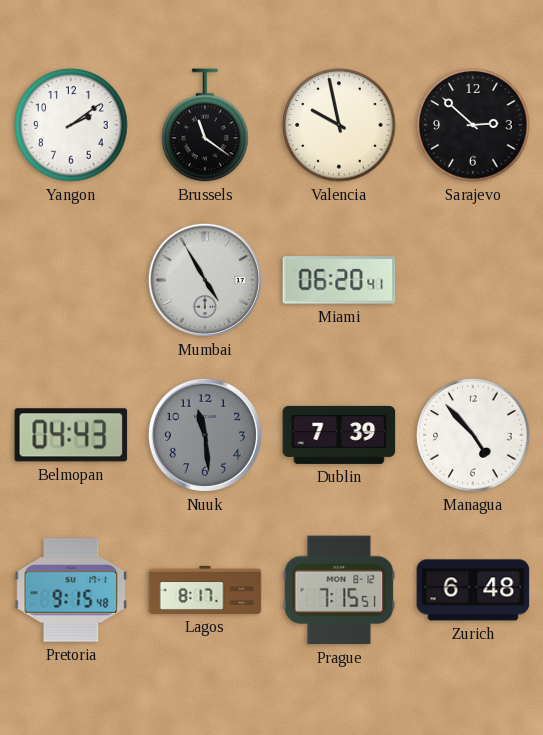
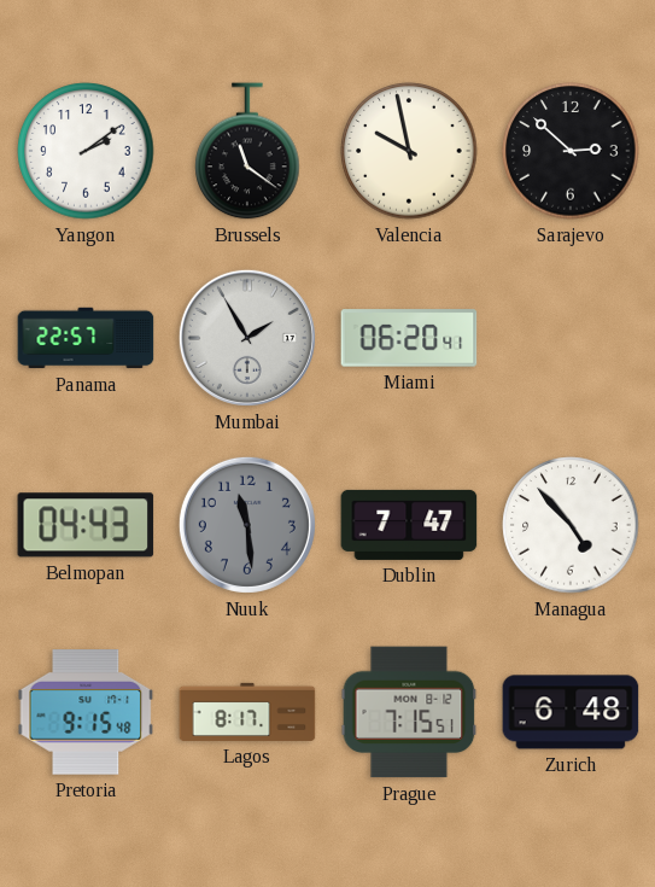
Panama: none -> 22:57 (86, 338)
Mumbai: 4:55 -> 1:55 (247, 338)
Dublin: 7:39 -> 7:47 (409, 525)
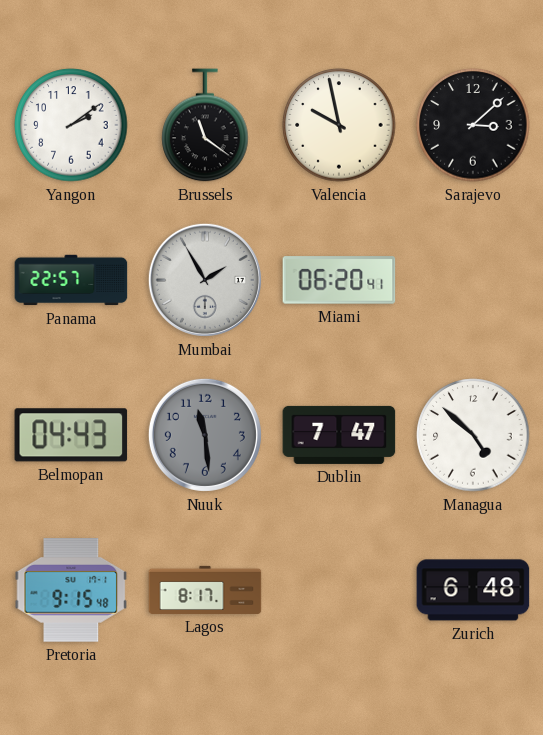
Sarajevo: 2:52 -> 3:08 (473, 125)
Managua: 4:53 -> 4:52 (473, 435)
Prague: 7:15 -> none (409, 712)
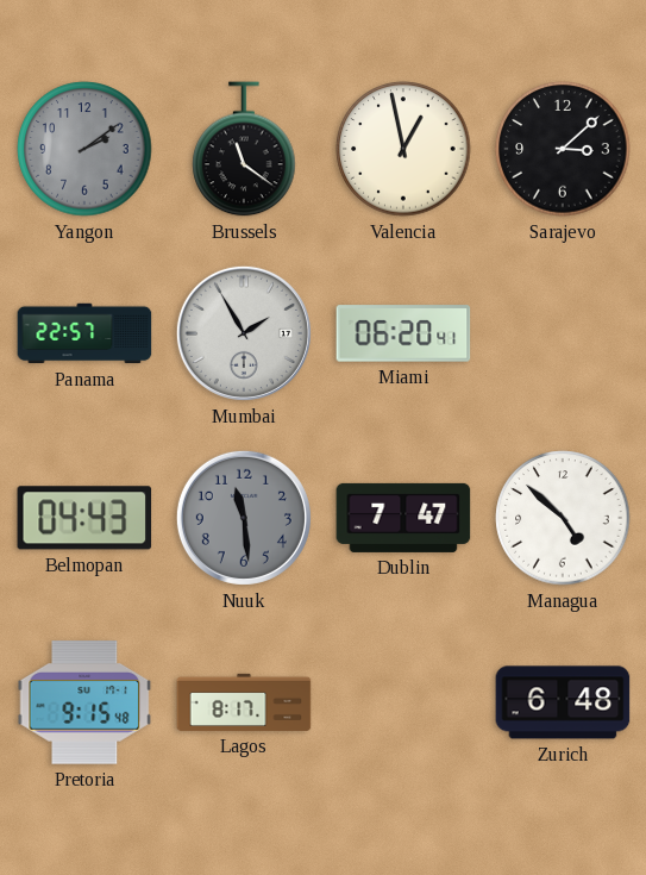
Yangon dial: white -> grey (84, 149)
Valencia: 9:58 -> 12:58 (403, 149)
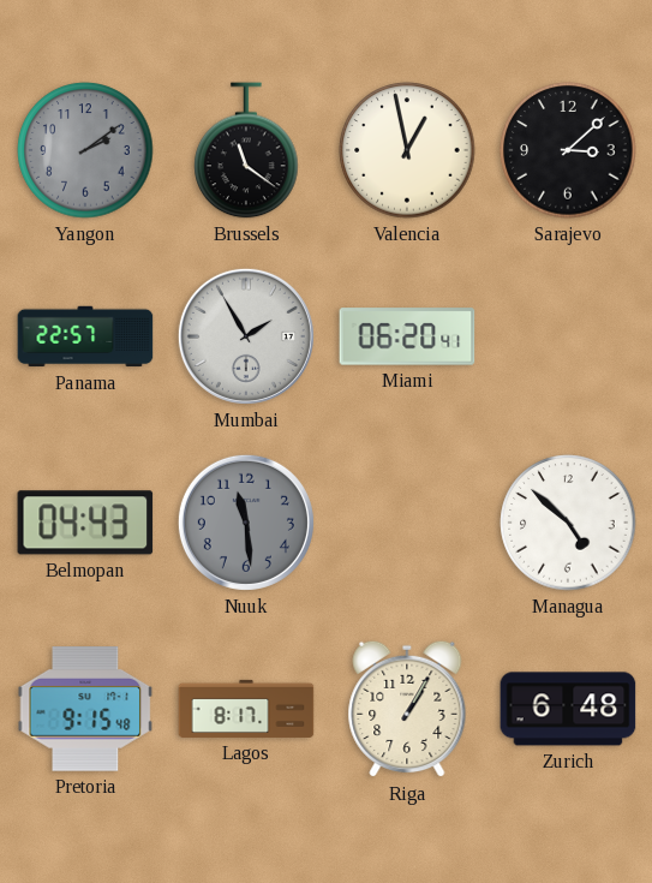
Dublin: 7:47 -> none (403, 518)
Riga: none -> 1:05 (407, 709)
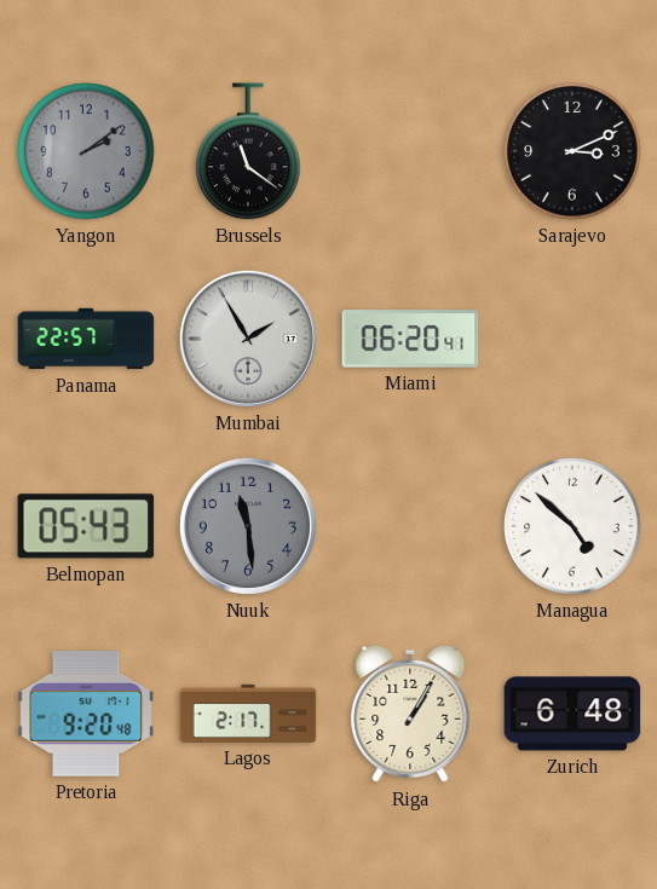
Valencia: 12:58 -> none (407, 150)
Sarajevo: 3:08 -> 3:11 (572, 151)
Belmopan: 04:43 -> 05:43 (86, 526)
Pretoria: 9:15 -> 9:20 (86, 714)
Lagos: 8:17 -> 2:17 (248, 714)
